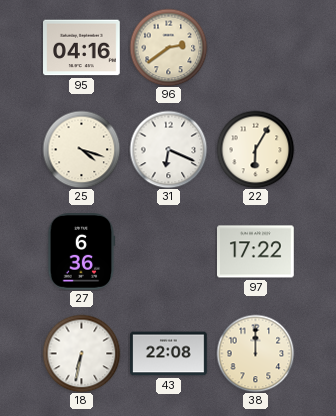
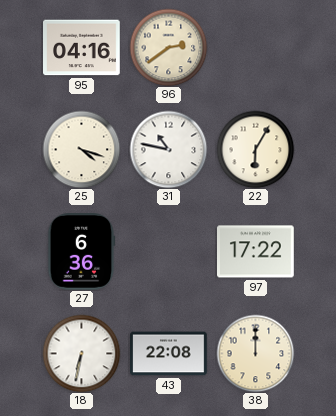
31: 6:19 -> 10:47 (168, 149)
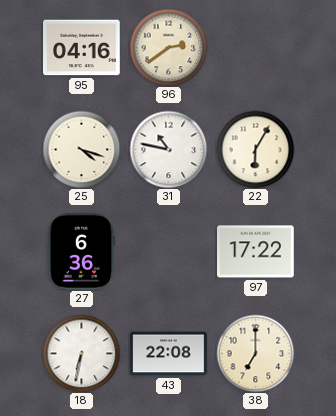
38: 12:00 -> 7:00 (255, 353)
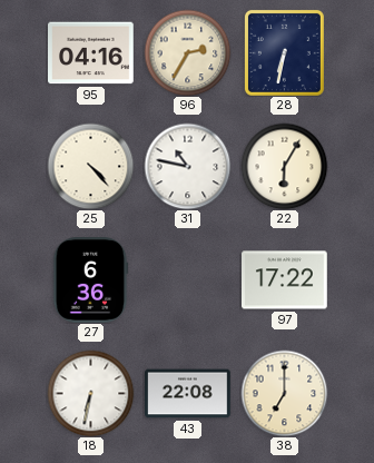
96: 2:39 -> 2:35 (187, 52)
28: none -> 6:32 (284, 52)
25: 4:18 -> 4:23 (90, 166)
